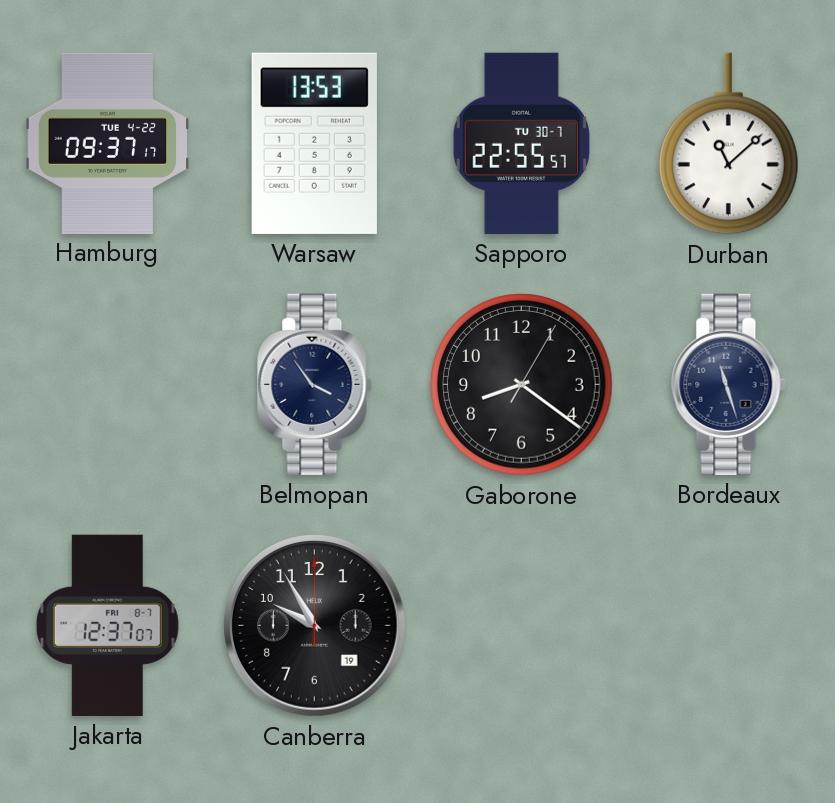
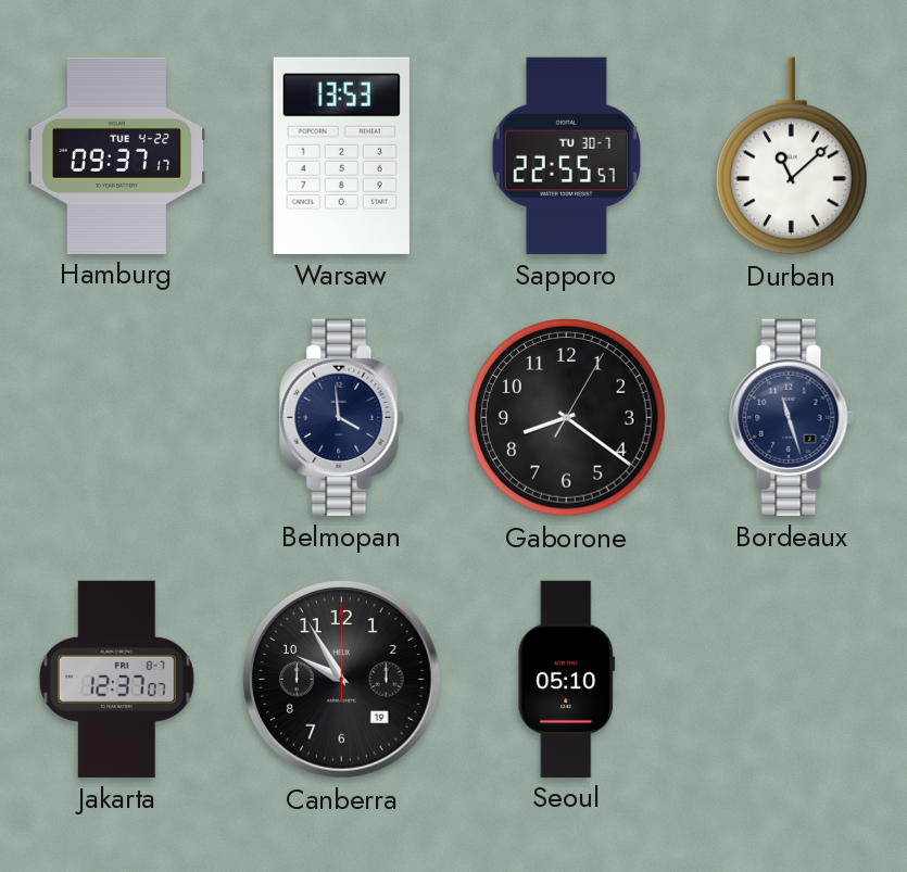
Belmopan: 3:54 -> 3:59 (342, 417)
Seoul: none -> 05:10 (567, 679)
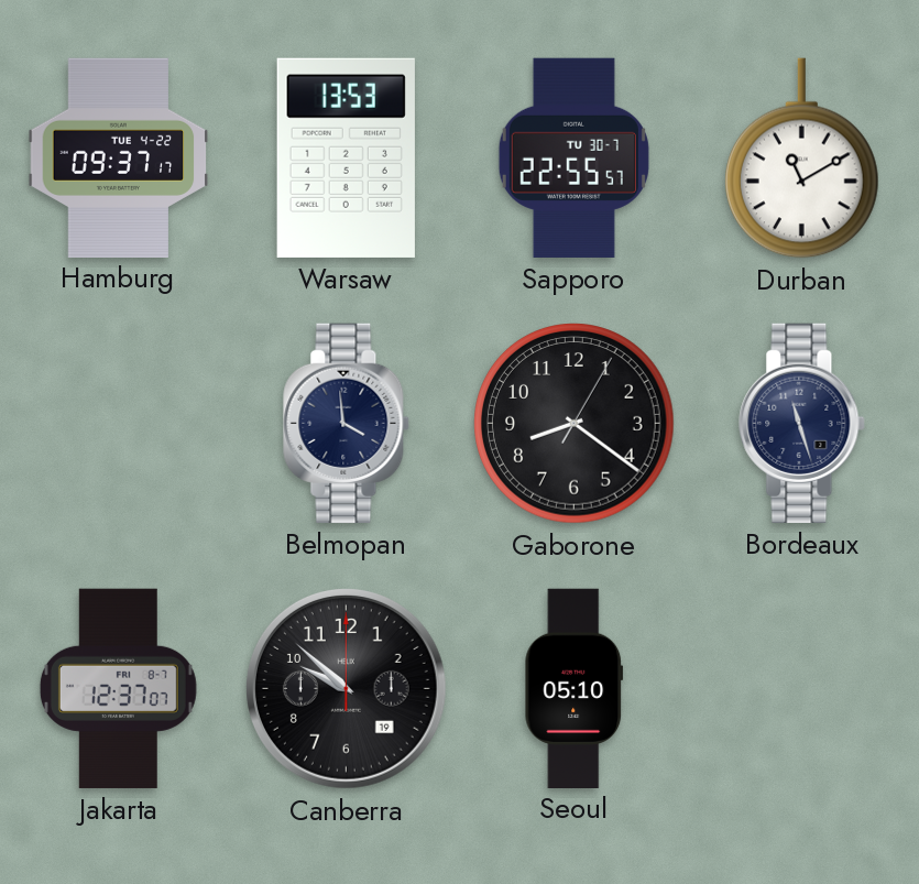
Durban: 11:08 -> 11:10 (801, 159)
Canberra: 9:55 -> 9:52 (346, 688)
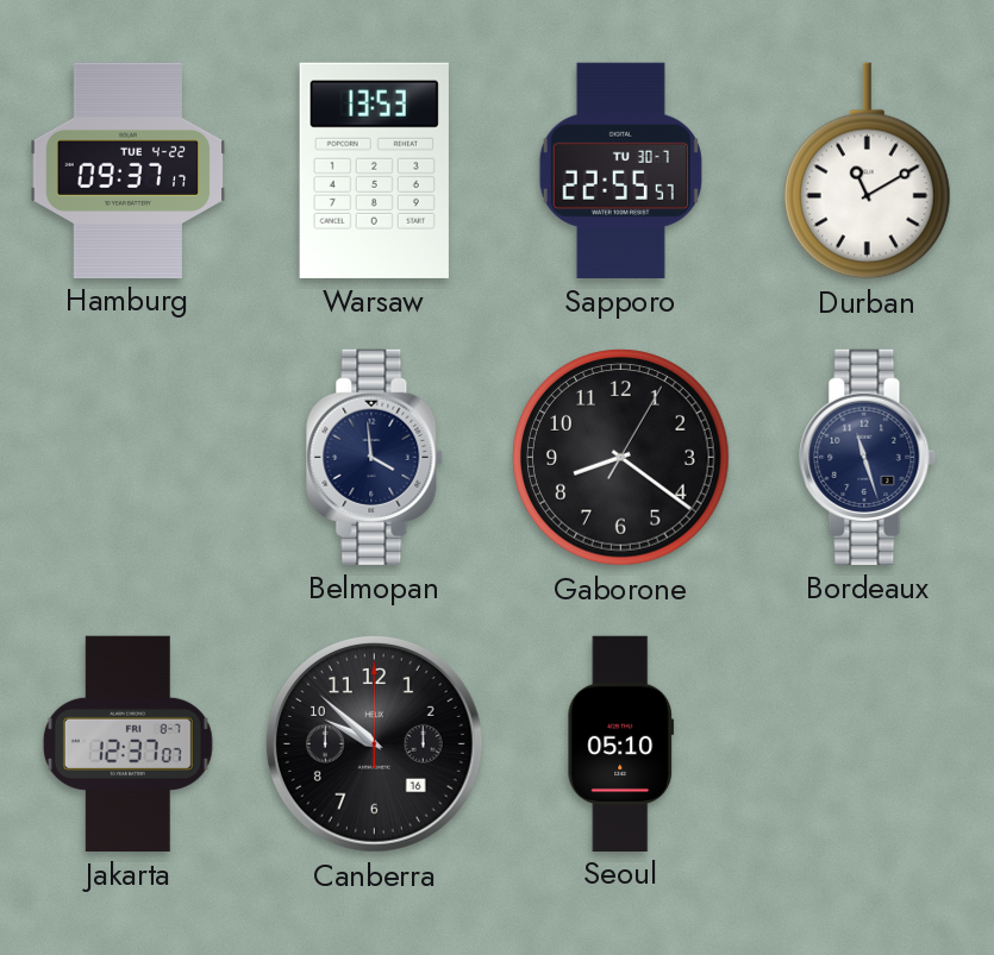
Canberra date: 19 -> 16 (374, 743)
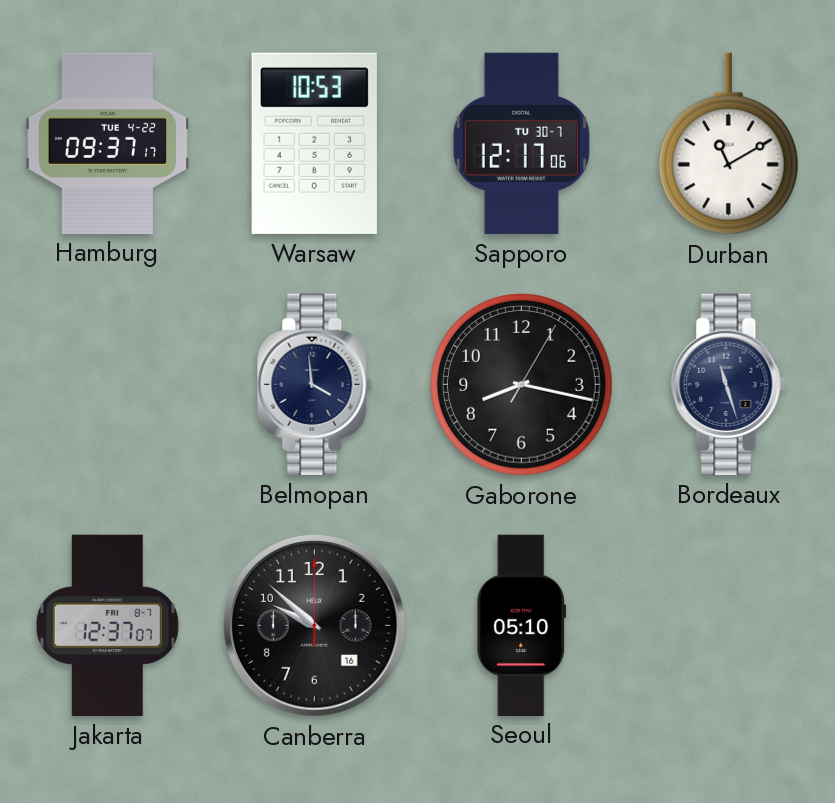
Warsaw: 13:53 -> 10:53 (314, 143)
Sapporo: 22:55 -> 12:17 (521, 143)
Gaborone: 8:21 -> 8:17 (522, 385)
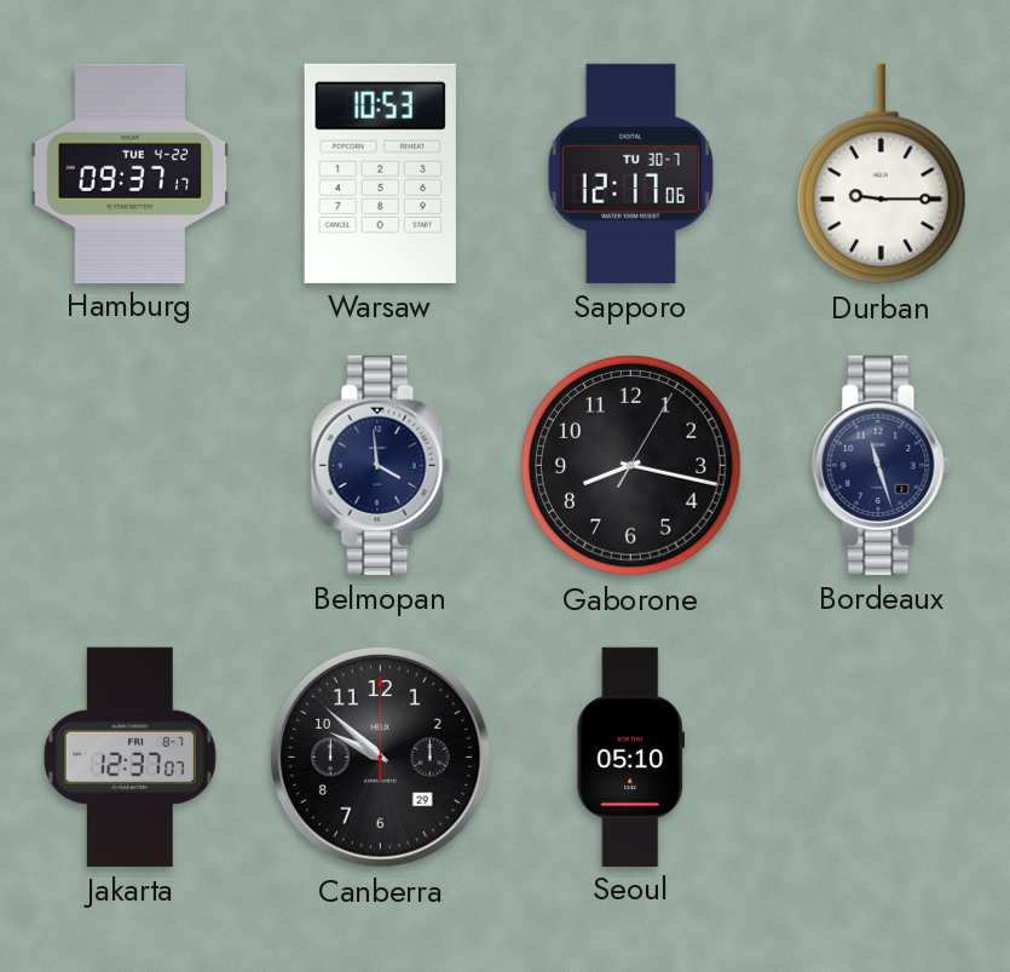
Durban: 11:10 -> 9:15 (881, 174)
Canberra date: 16 -> 29 (380, 757)
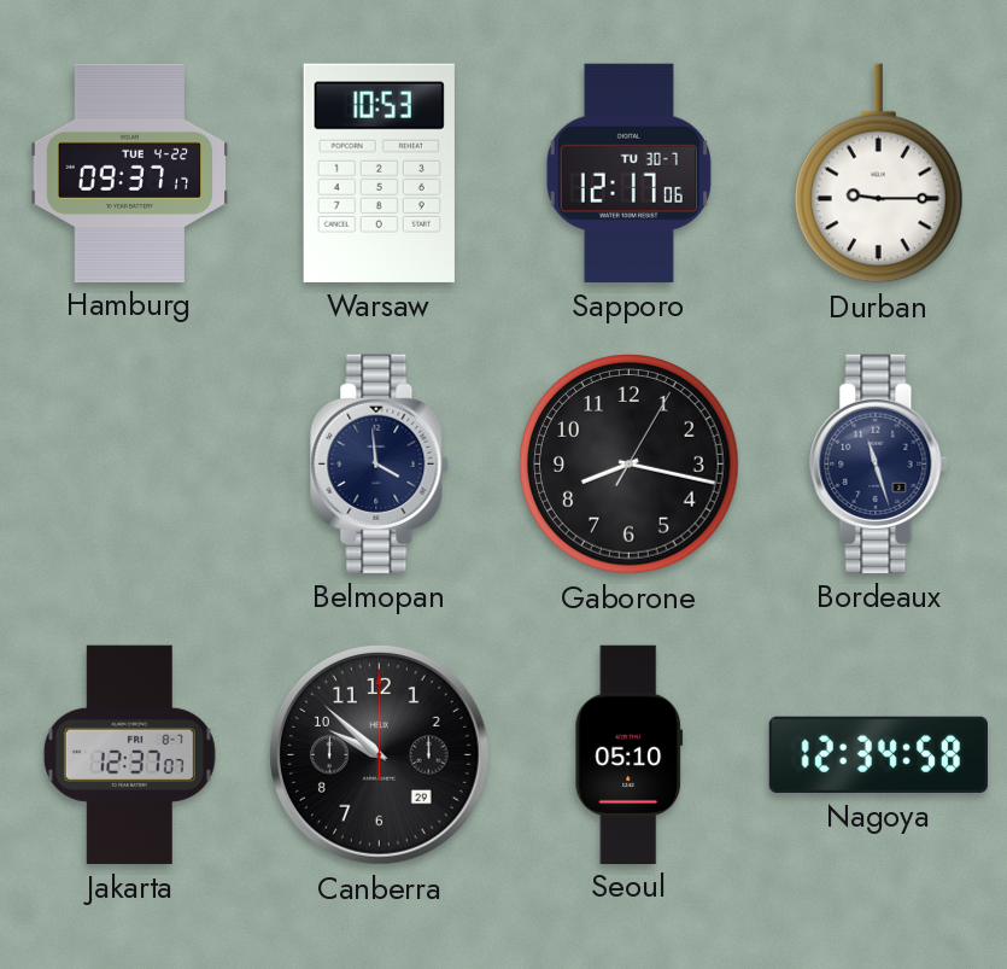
Nagoya: none -> 12:34 (878, 754)
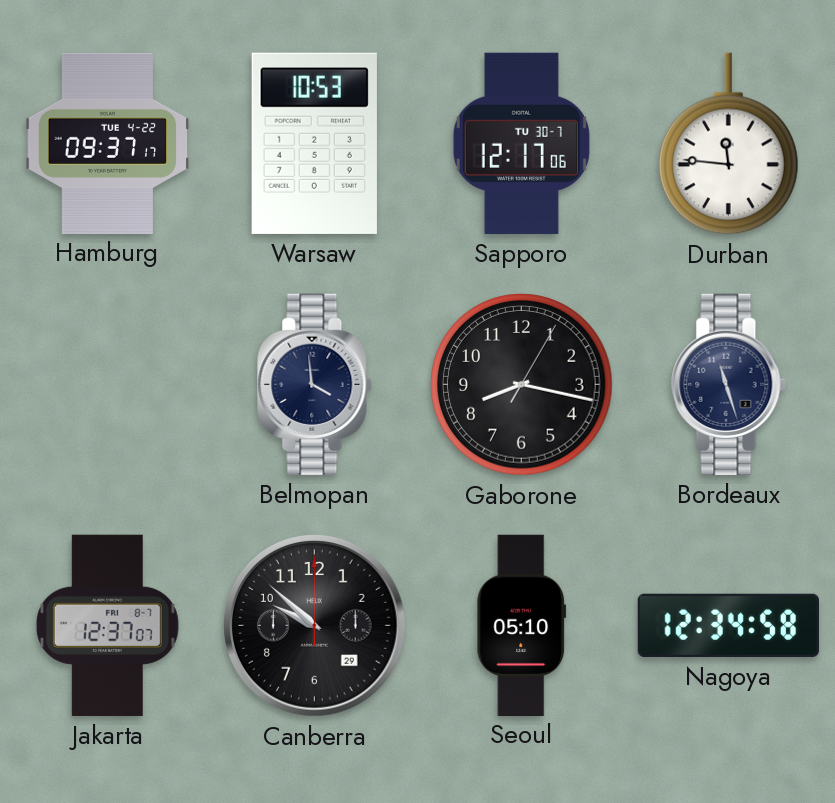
Durban: 9:15 -> 11:46 (728, 144)
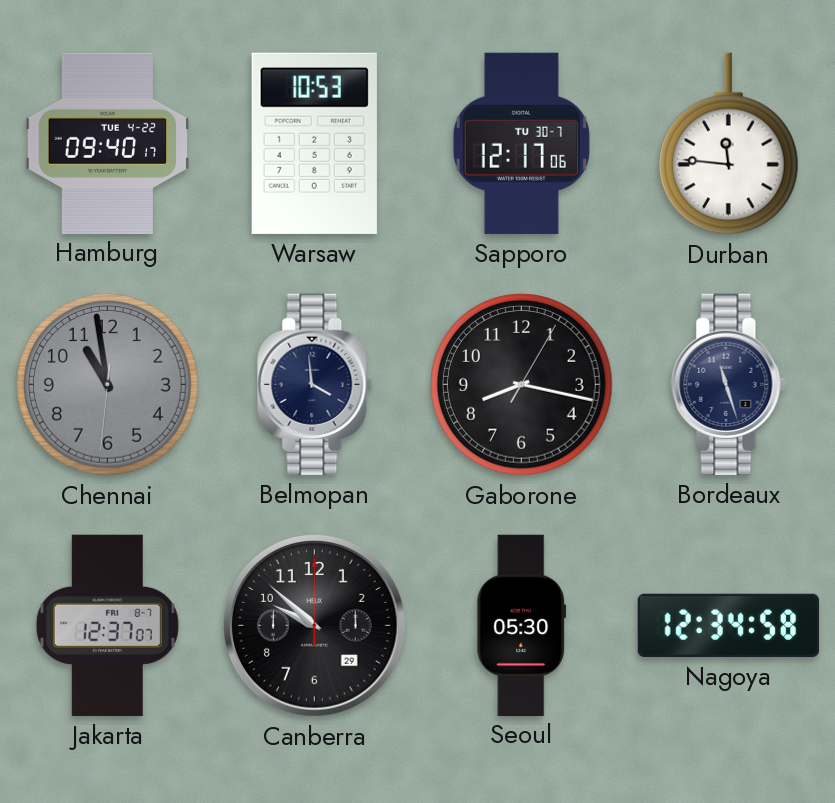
Hamburg: 09:37 -> 09:40 (108, 143)
Chennai: none -> 10:58 (108, 385)
Seoul: 05:10 -> 05:30 (522, 625)
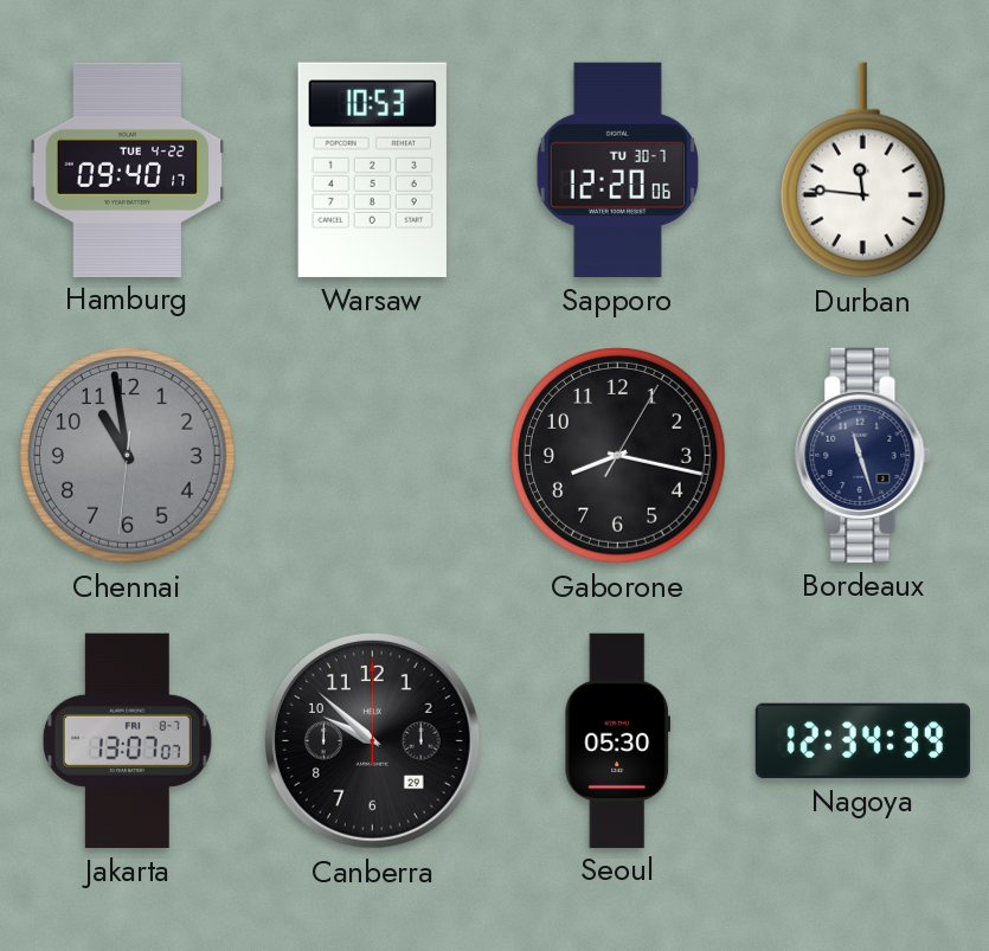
Sapporo: 12:17 -> 12:20 (617, 169)
Belmopan: 3:59 -> none (315, 384)
Jakarta: 12:37 -> 13:07 (127, 740)
Nagoya: 12:34:58 -> 12:34:39 (862, 740)
